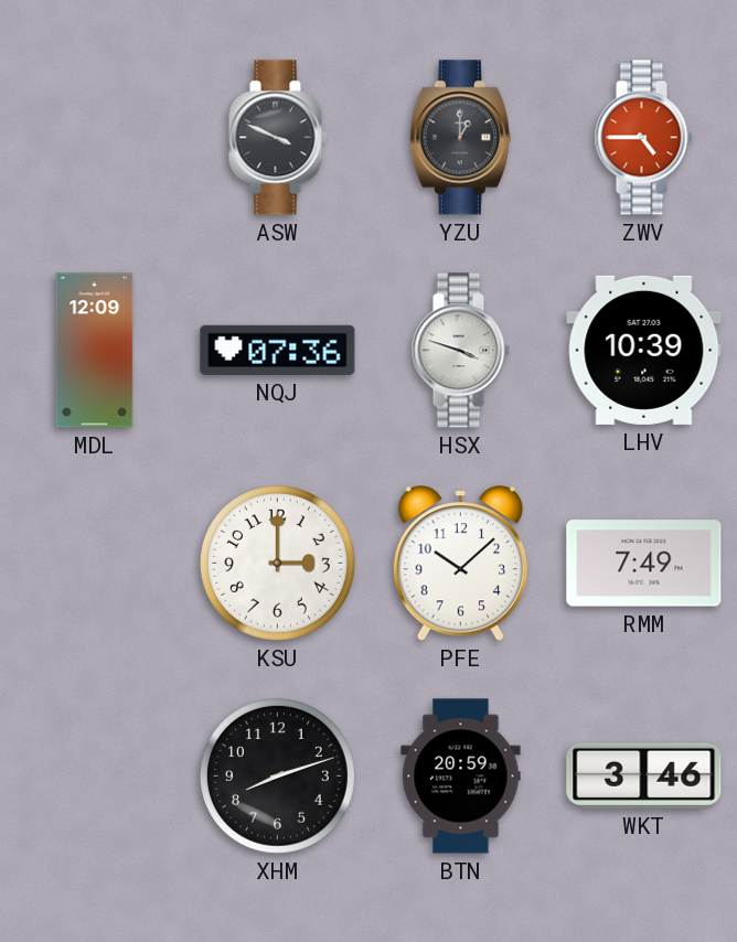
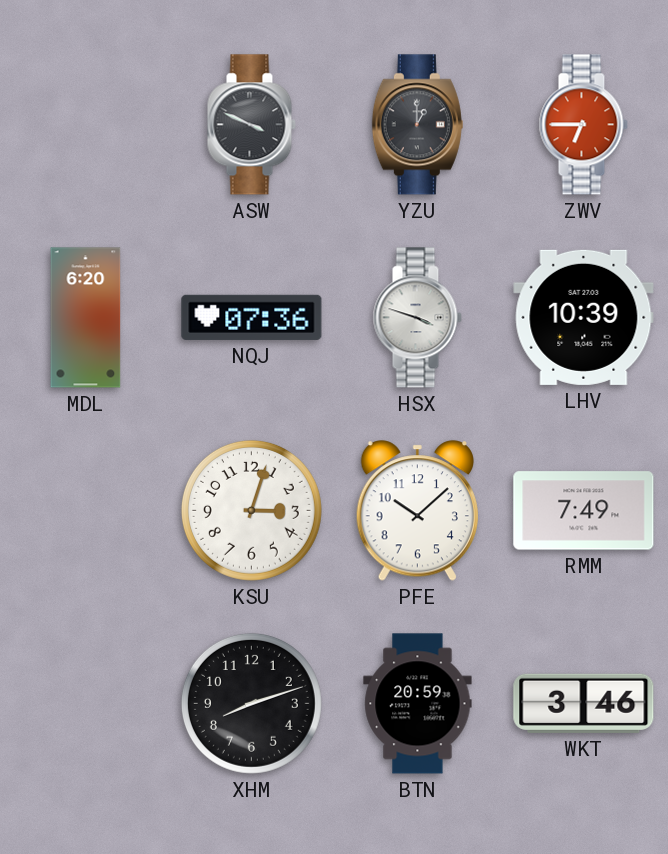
ZWV: 4:45 -> 6:45 (583, 125)
MDL: 12:09 -> 6:20 (86, 318)
KSU: 3:00 -> 3:03 (251, 510)
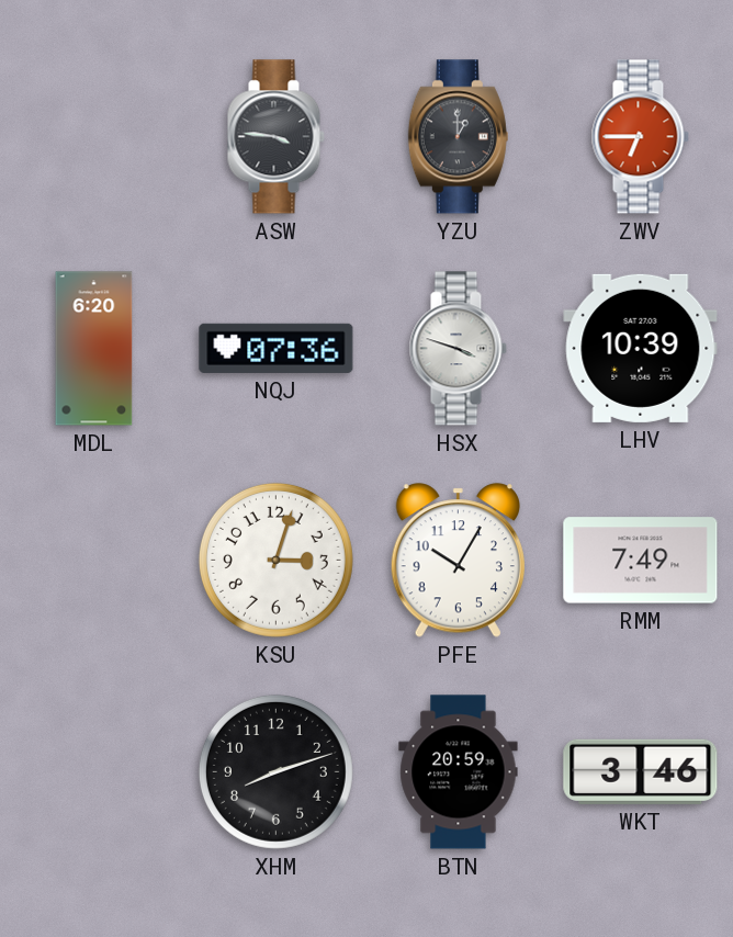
ASW: 3:49 -> 3:46 (275, 137)
PFE: 10:08 -> 10:05 (458, 561)
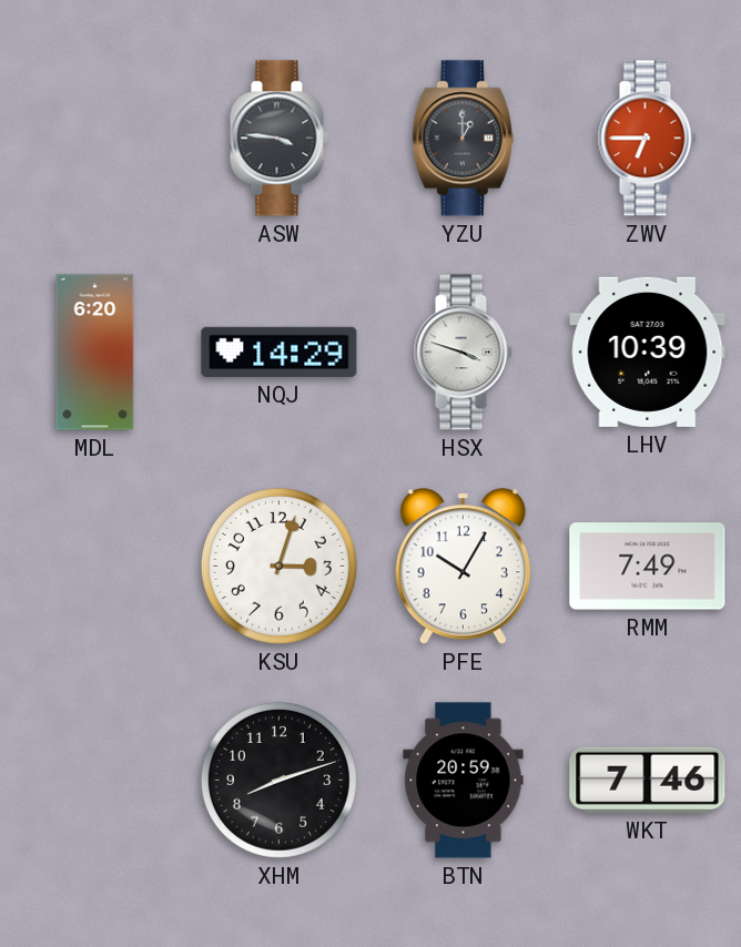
NQJ: 07:36 -> 14:29 (280, 352)
WKT: 3:46 -> 7:46 (648, 780)
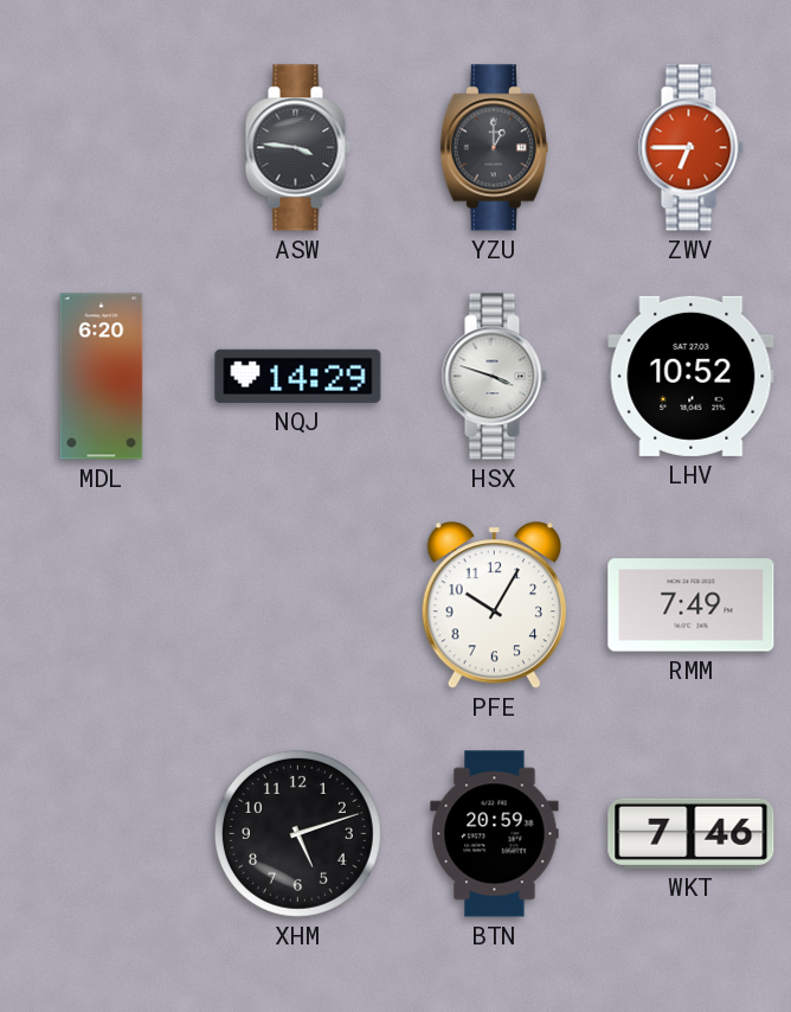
LHV: 10:39 -> 10:52 (692, 376)
KSU: 3:03 -> none (278, 566)
XHM: 8:12 -> 5:12 (297, 833)
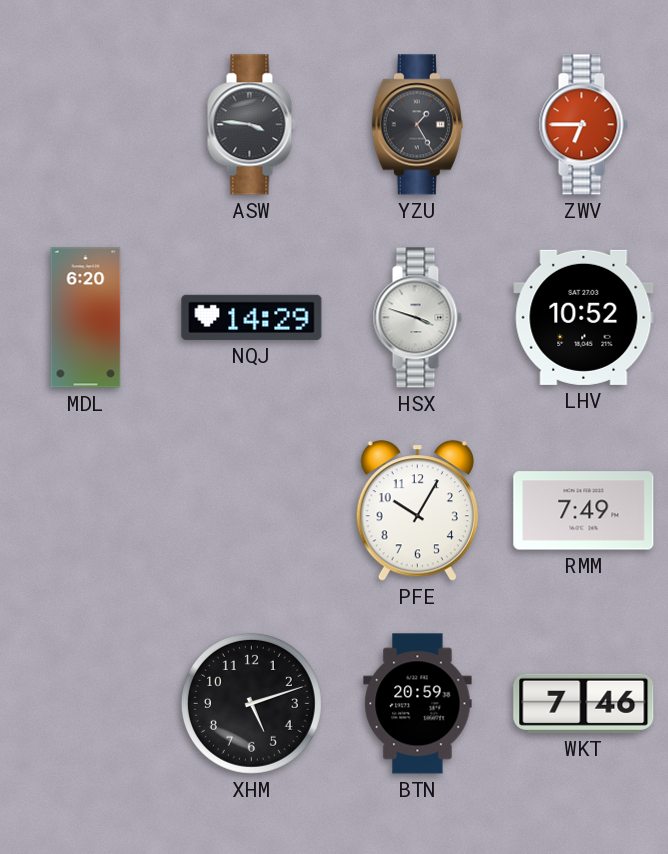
YZU: 1:00 -> 1:25 (417, 125)
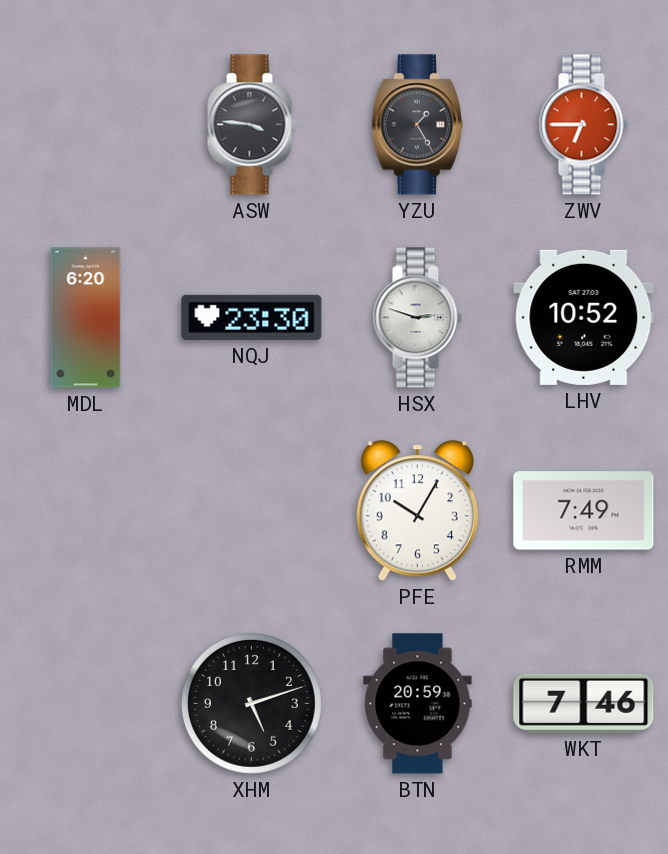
NQJ: 14:29 -> 23:30 (252, 317)
HSX: 3:48 -> 2:48 (417, 318)
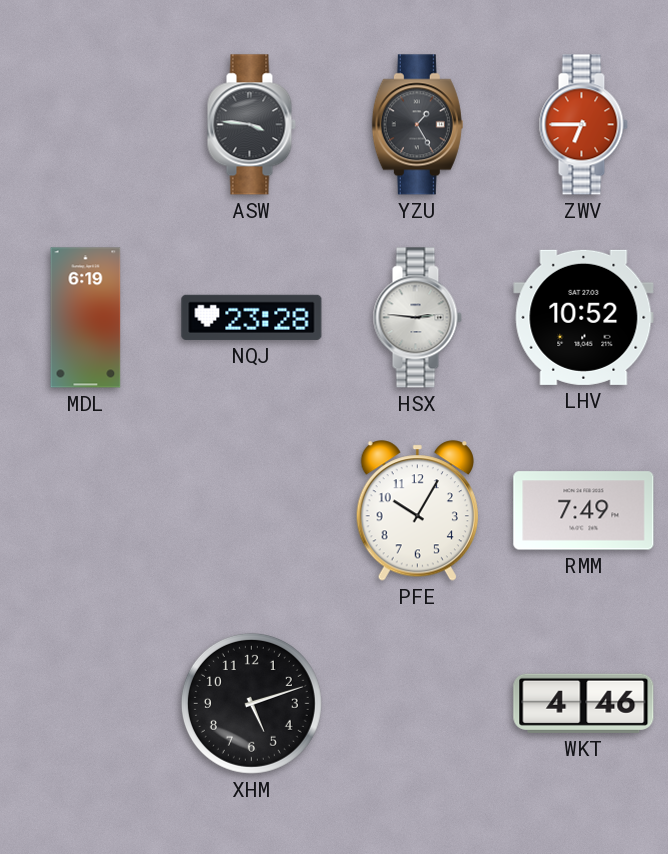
MDL: 6:20 -> 6:19 (86, 318)
NQJ: 23:30 -> 23:28 (252, 317)
HSX: 2:48 -> 2:46 (417, 318)
BTN: 20:59 -> none (418, 704)
WKT: 7:46 -> 4:46 (584, 703)
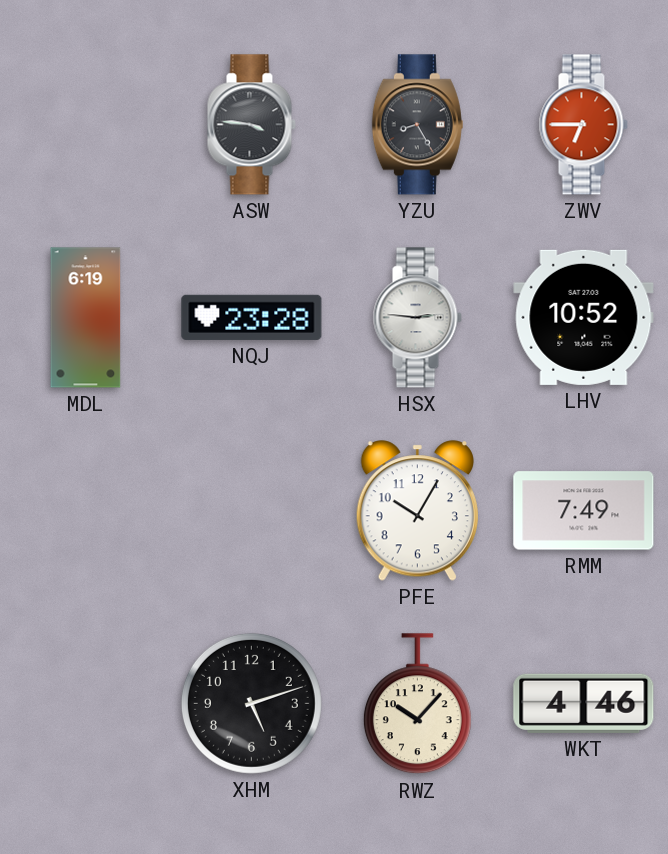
YZU: 1:25 -> 8:25 (417, 125)
RWZ: none -> 10:07 (417, 704)
